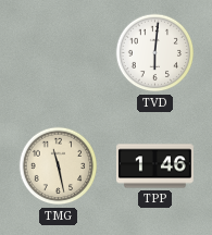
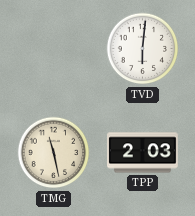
TPP: 1:46 -> 2:03 (143, 153)
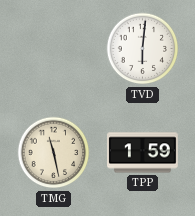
TPP: 2:03 -> 1:59 (143, 153)
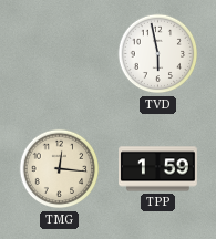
TVD: 6:01 -> 5:58 (158, 54)
TMG: 11:28 -> 12:16 (60, 169)
